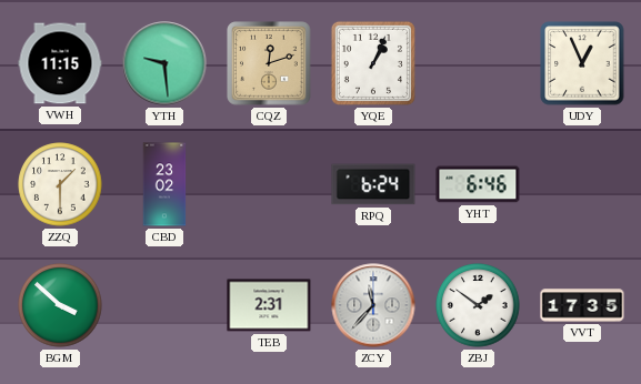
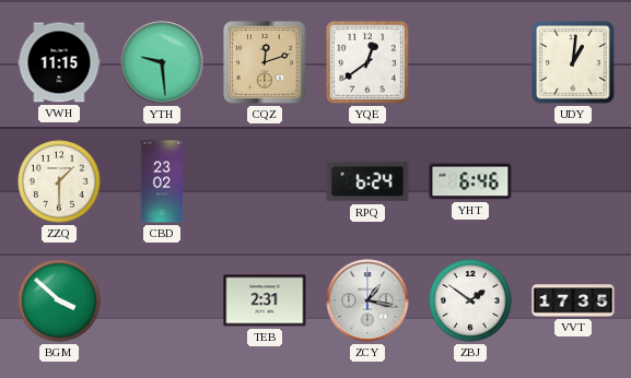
YQE: 1:04 -> 12:39 (367, 62)
UDY: 12:56 -> 1:01 (573, 62)
ZCY: 11:37 -> 1:17 (367, 300)
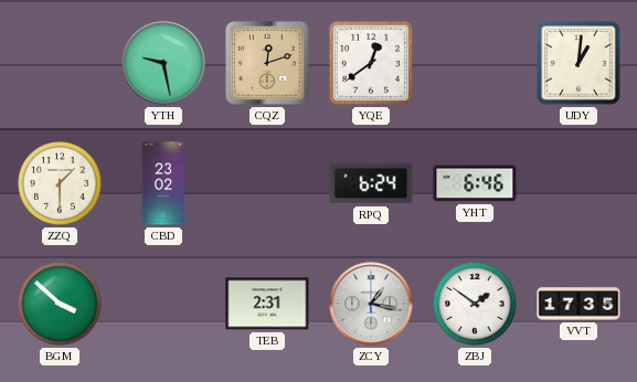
VWH: 11:15 -> none (59, 62)
YTH: 9:29 -> 9:28 (163, 63)
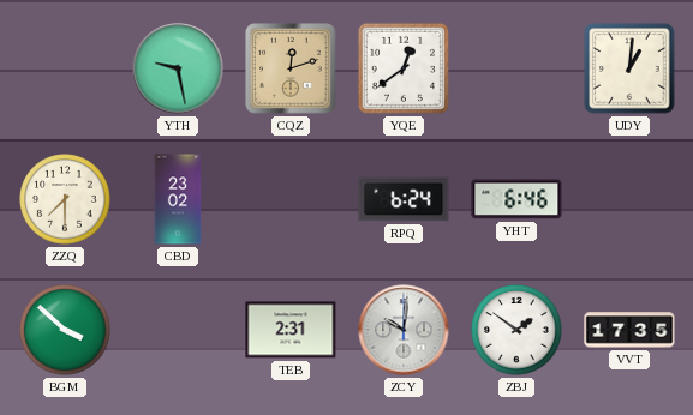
ZZQ: 1:30 -> 7:30 (65, 199)
ZCY: 1:17 -> 10:01 (404, 330)
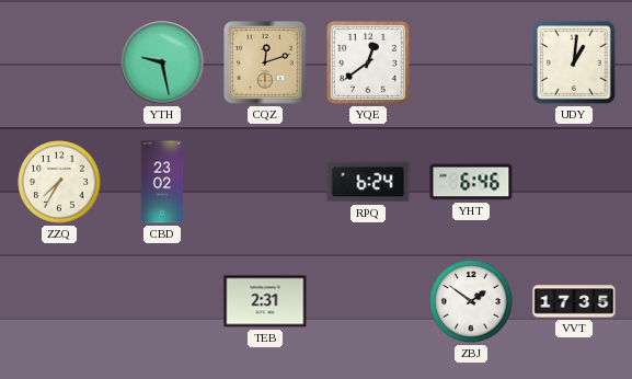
ZZQ: 7:30 -> 7:35 (59, 182)
BGM: 3:52 -> none (65, 330)
ZCY: 10:01 -> none (404, 330)
